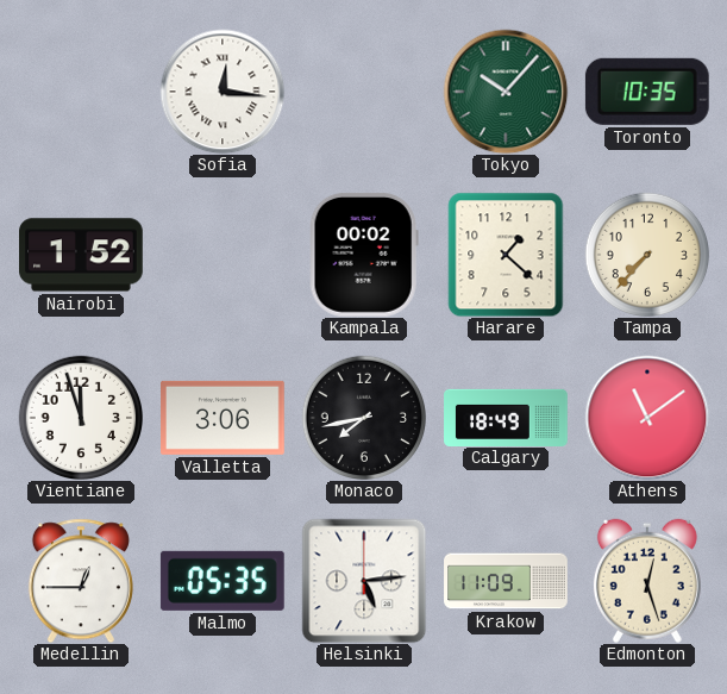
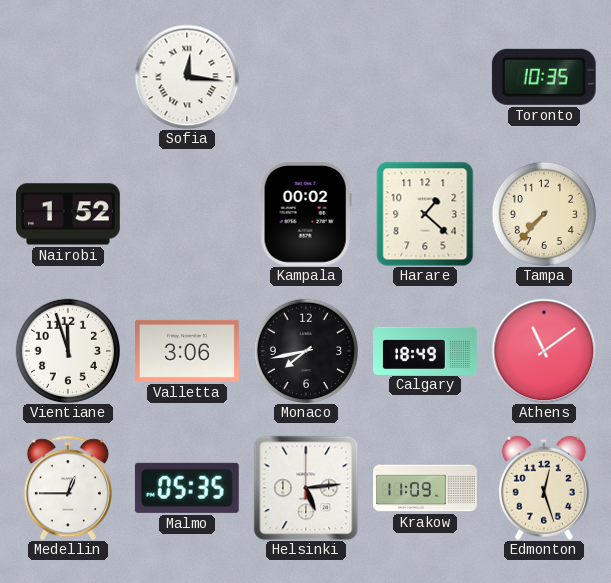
Tokyo: 10:07 -> none (506, 92)
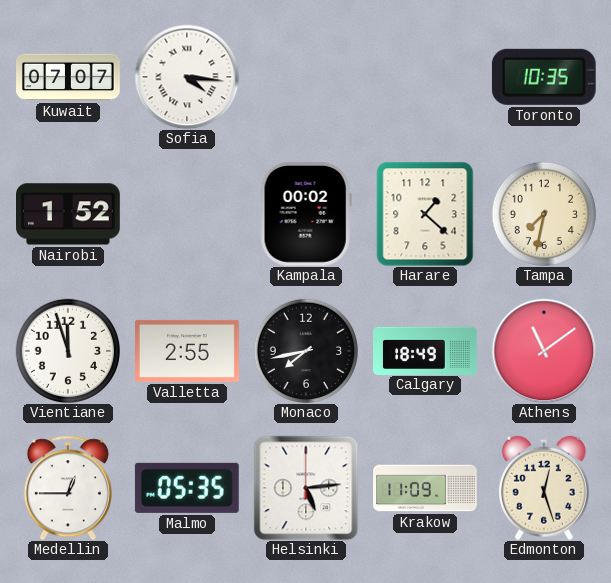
Kuwait: none -> 07:07 (68, 77)
Sofia: 12:16 -> 4:16 (187, 77)
Tampa: 7:37 -> 7:32 (543, 213)
Valletta: 3:06 -> 2:55 (188, 351)
